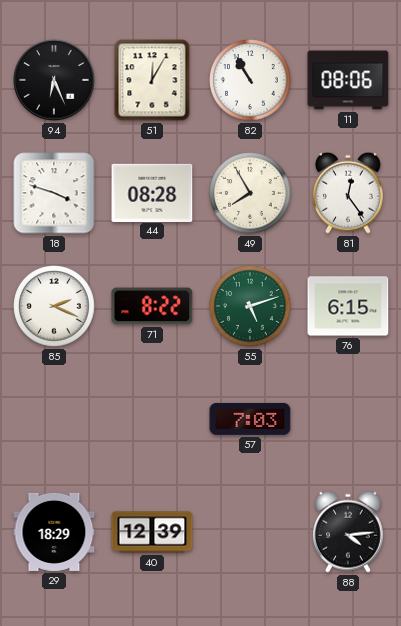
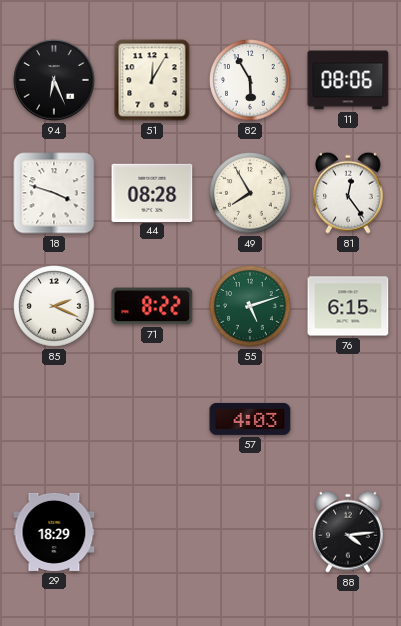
82: 10:55 -> 5:55 (250, 80)
57: 7:03 -> 4:03 (250, 419)
40: 12:39 -> none (152, 532)
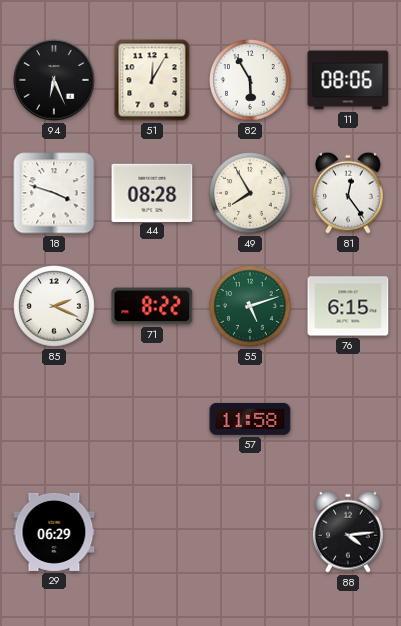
57: 4:03 -> 11:58 (250, 419)
29: 18:29 -> 06:29 (54, 532)
